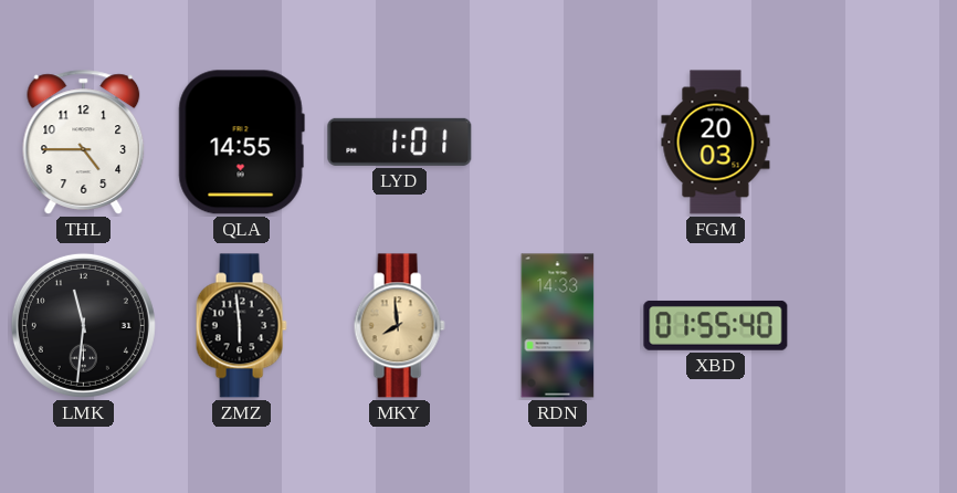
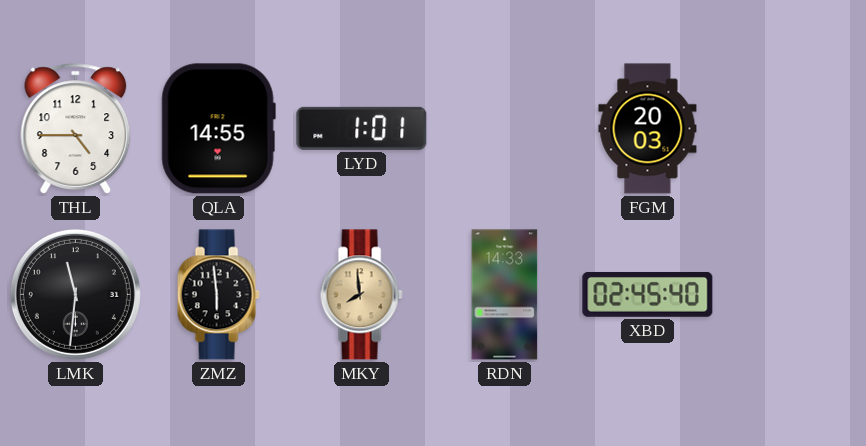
XBD: 01:55 -> 02:45 (648, 294)
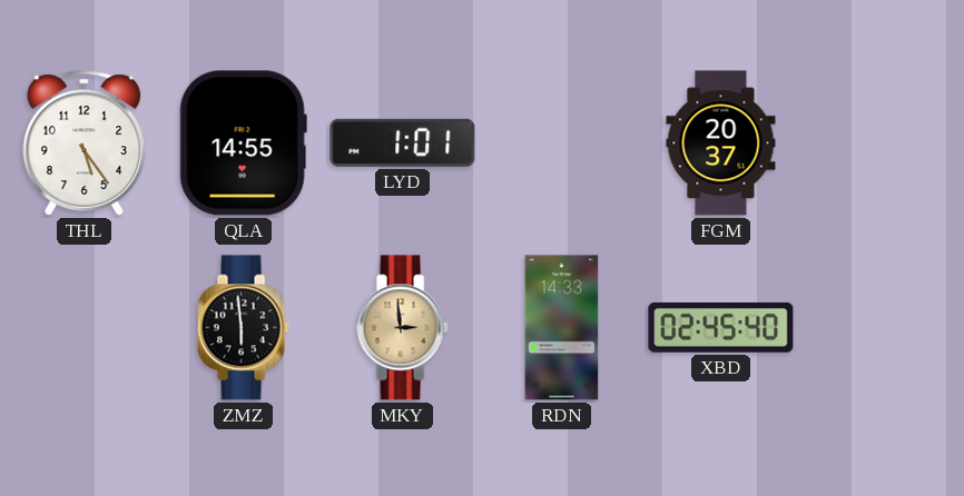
THL: 4:45 -> 5:24 (85, 143)
FGM: 20:03 -> 20:37 (721, 143)
LMK: 11:31 -> none (75, 294)
MKY: 7:59 -> 2:59 (402, 328)
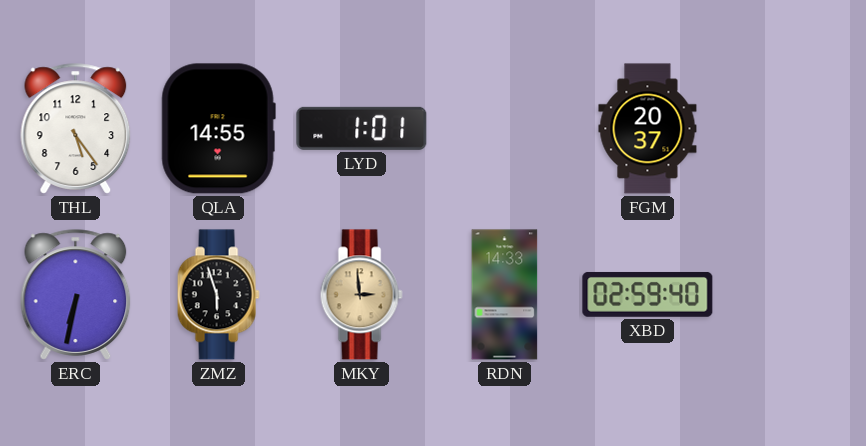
ERC: none -> 6:32 (76, 295)
ZMZ: 5:59 -> 5:57 (218, 295)
XBD: 02:45 -> 02:59 (648, 294)
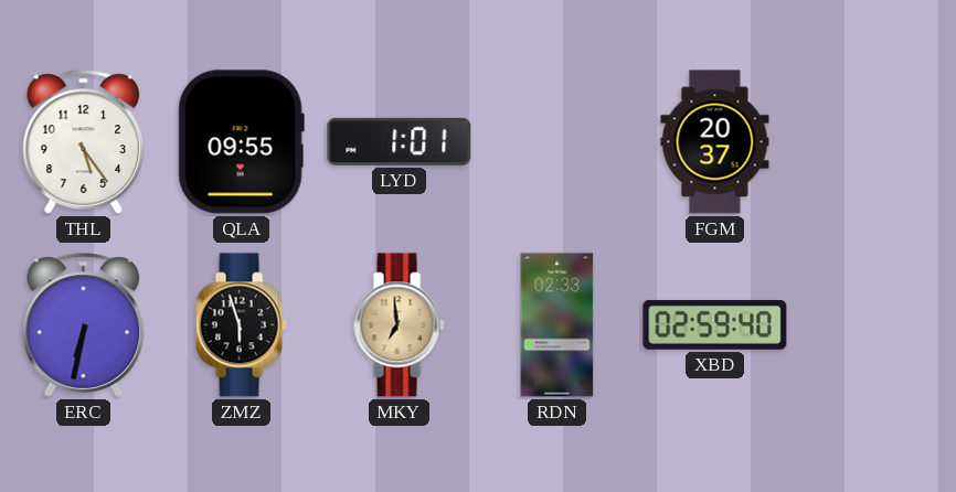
QLA: 14:55 -> 09:55 (241, 142)
MKY: 2:59 -> 6:59 (399, 325)
RDN: 14:33 -> 02:33 (557, 325)
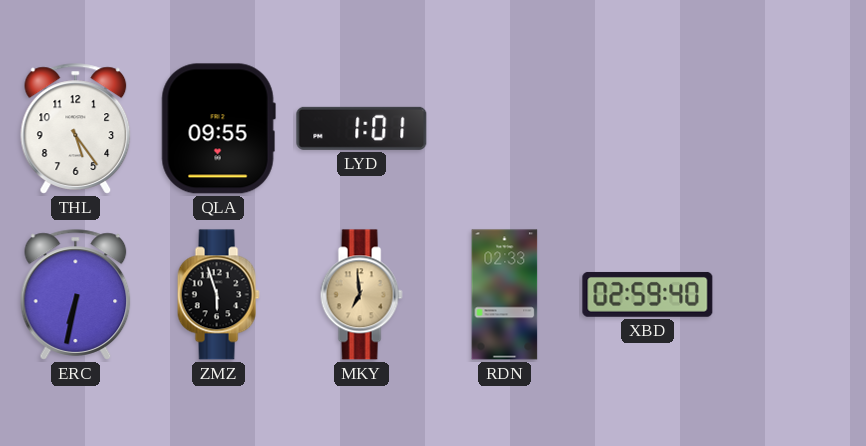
FGM: 20:37 -> none (715, 142)
